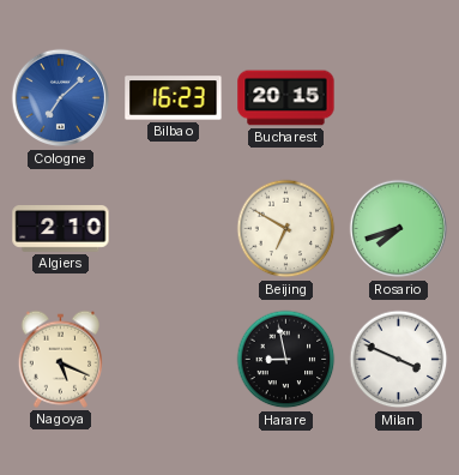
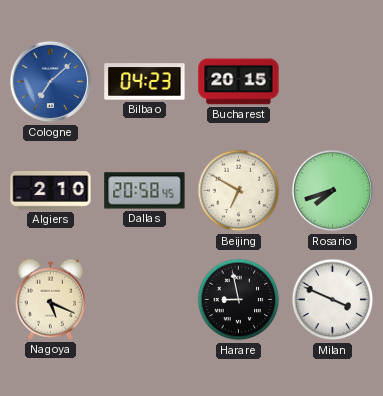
Bilbao: 16:23 -> 04:23 (145, 82)
Dallas: none -> 20:58 (145, 191)
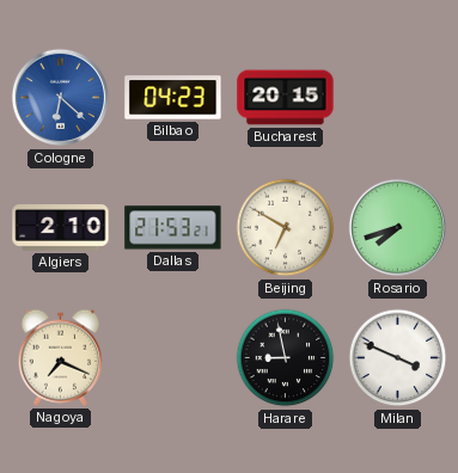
Cologne: 7:08 -> 6:22 (61, 98)
Dallas: 20:58 -> 21:53 (173, 228)
Nagoya: 5:19 -> 7:19 (60, 357)
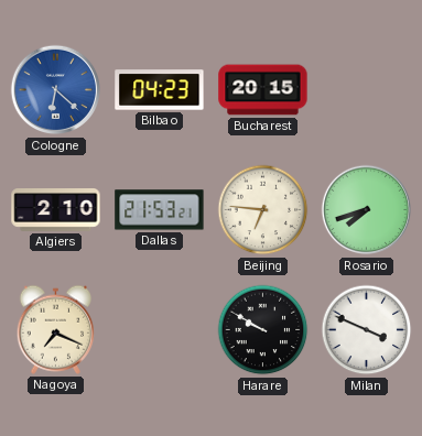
Beijing: 6:50 -> 6:46 (263, 210)
Harare: 8:58 -> 9:50 (263, 330)
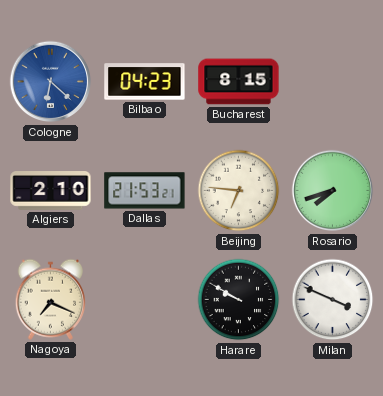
Bucharest: 20:15 -> 8:15 (239, 82)
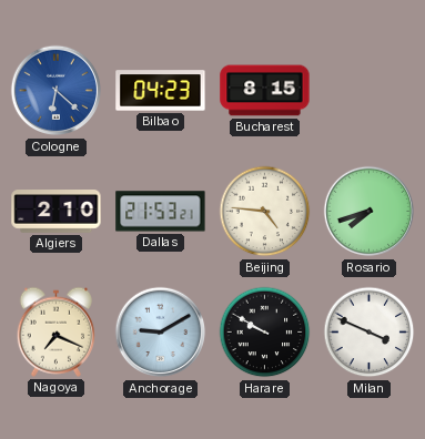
Beijing: 6:46 -> 4:46 (265, 212)
Anchorage: none -> 9:10 (161, 333)
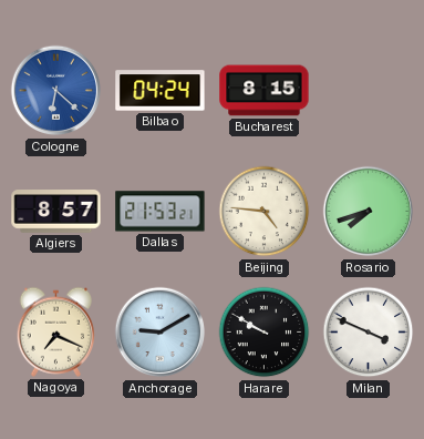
Bilbao: 04:23 -> 04:24 (161, 91)
Algiers: 2:10 -> 8:57 (56, 212)
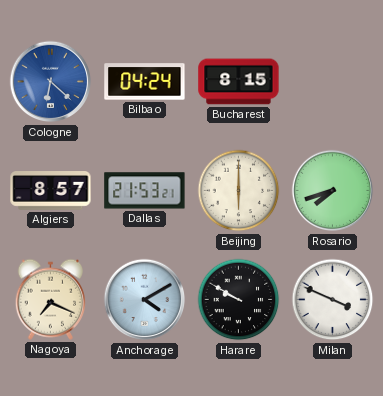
Beijing: 4:46 -> 6:00 (239, 191)
Anchorage: 9:10 -> 4:10 (145, 300)
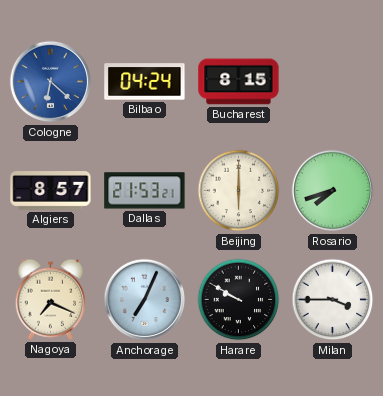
Anchorage: 4:10 -> 7:04 (145, 300)
Milan: 3:49 -> 3:45 (333, 300)
